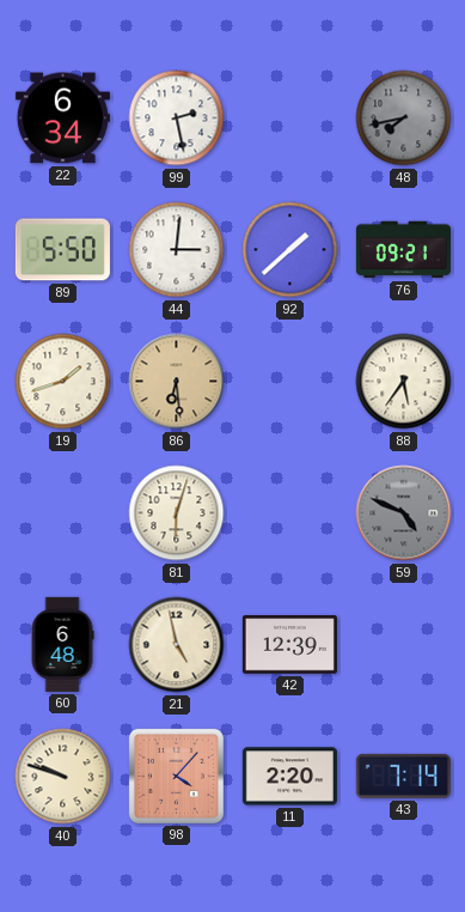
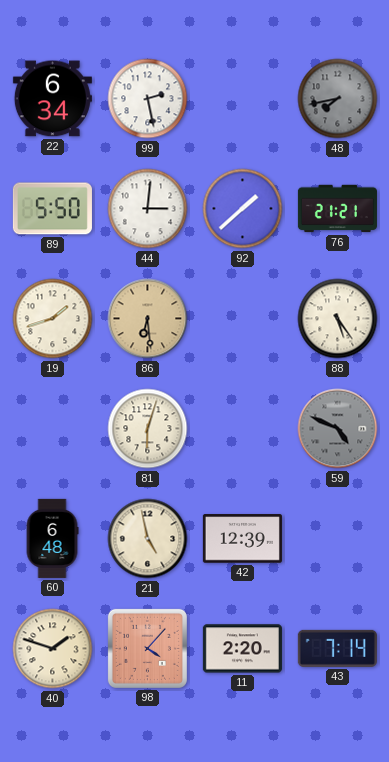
76: 09:21 -> 21:21 (337, 209)
88: 5:36 -> 5:24 (338, 319)
40: 9:48 -> 1:48 (53, 649)
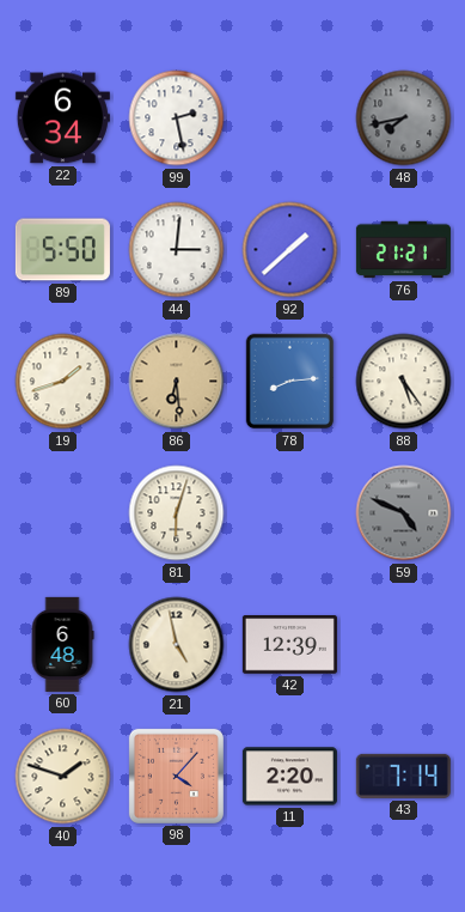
78: none -> 8:14 (290, 382)
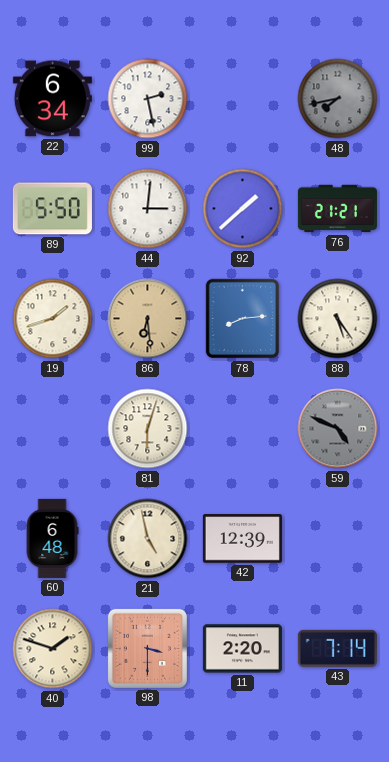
98: 4:07 -> 3:30 (147, 648)
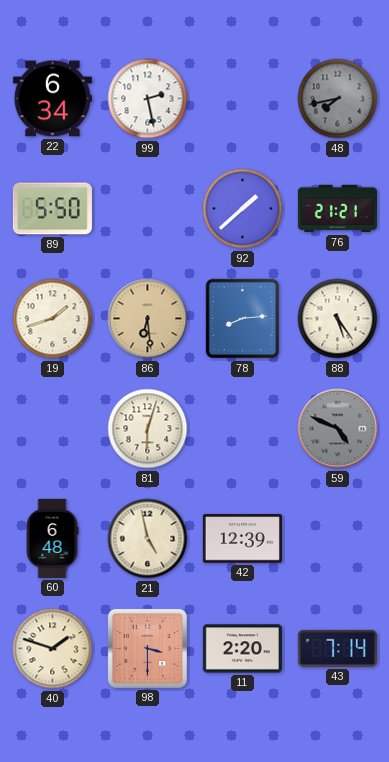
44: 3:01 -> none (148, 209)
